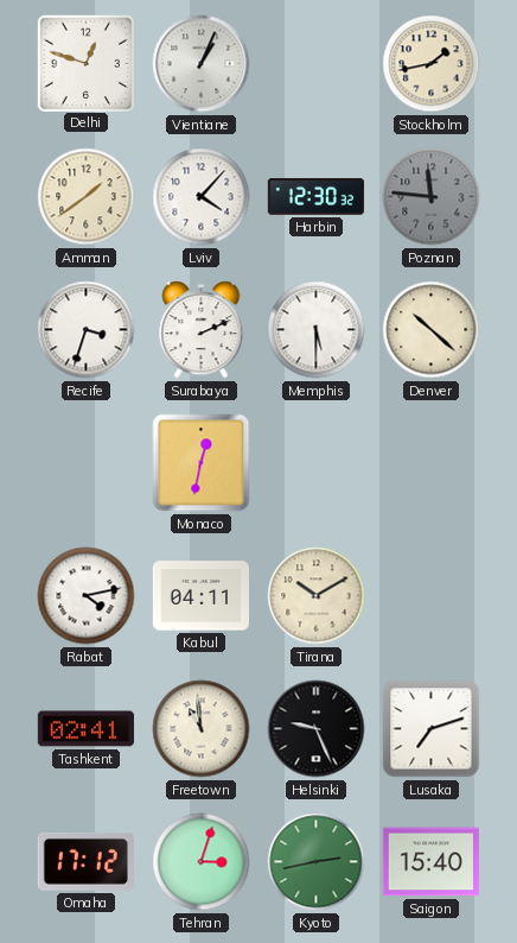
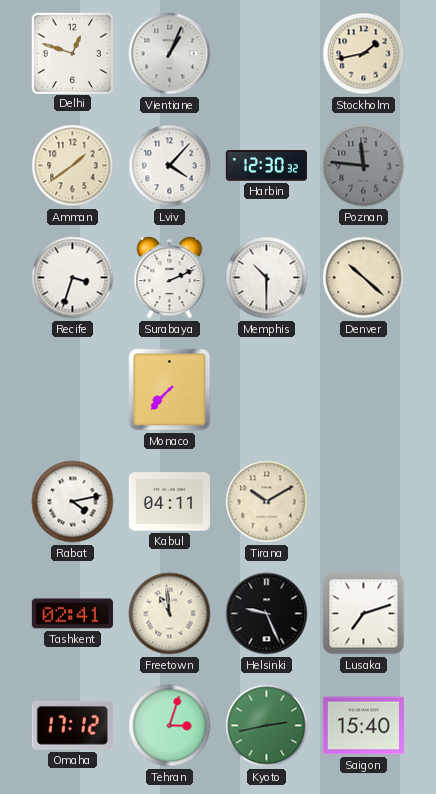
Memphis: 5:30 -> 10:30 (267, 278)
Monaco: 12:32 -> 7:37 (170, 390)
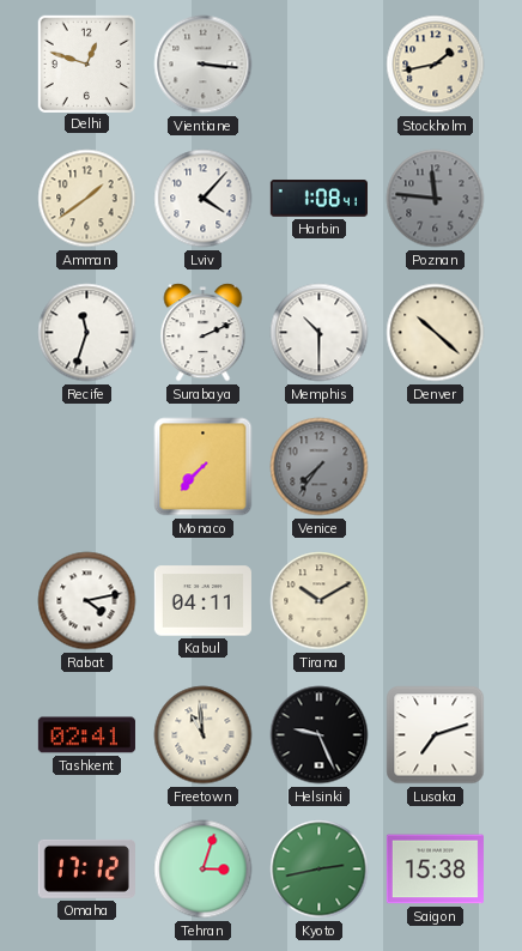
Vientiane: 1:04 -> 3:16 (204, 65)
Harbin: 12:30 -> 1:08 (318, 199)
Recife: 3:33 -> 11:33 (87, 333)
Venice: none -> 7:36 (320, 467)
Saigon: 15:40 -> 15:38 (435, 870)
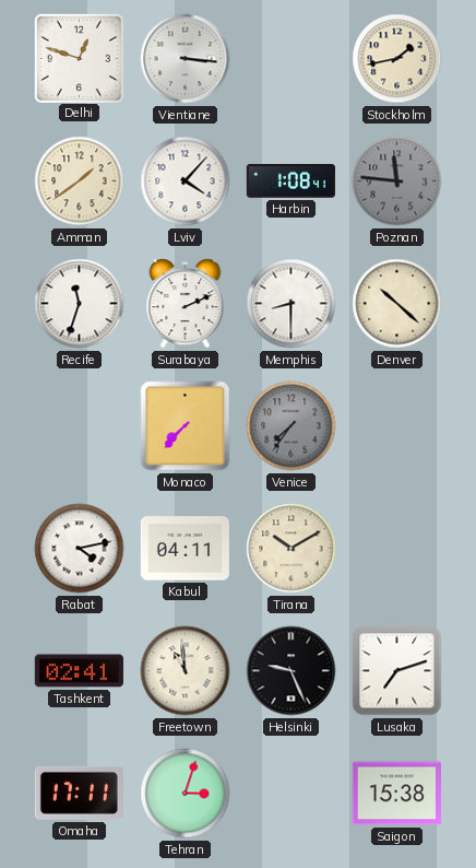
Memphis: 10:30 -> 8:30 (291, 304)
Omaha: 17:12 -> 17:11 (79, 793)
Kyoto: 2:43 -> none (320, 870)
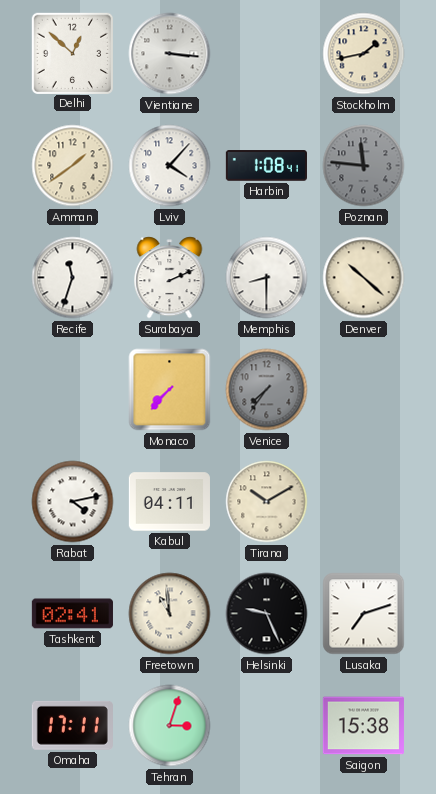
Delhi: 12:48 -> 12:52 (72, 53)
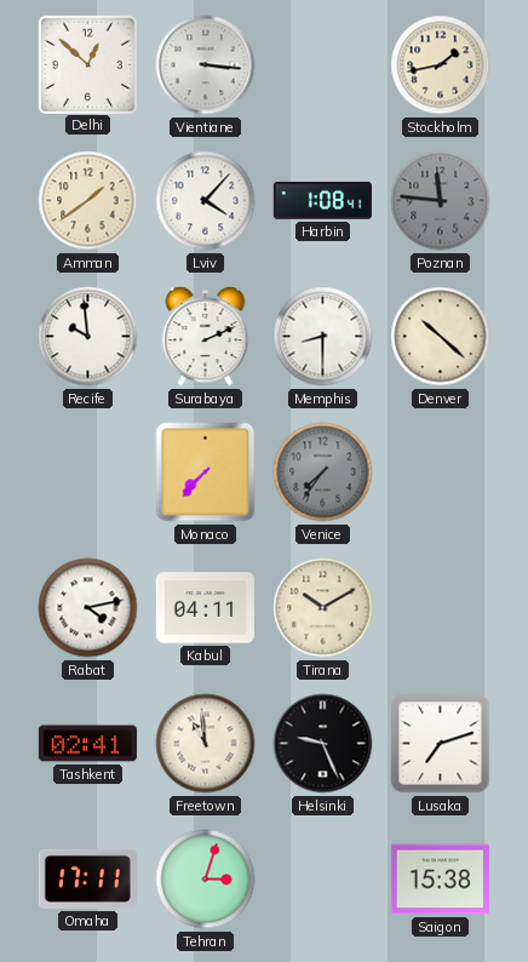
Recife: 11:33 -> 9:59 (88, 337)
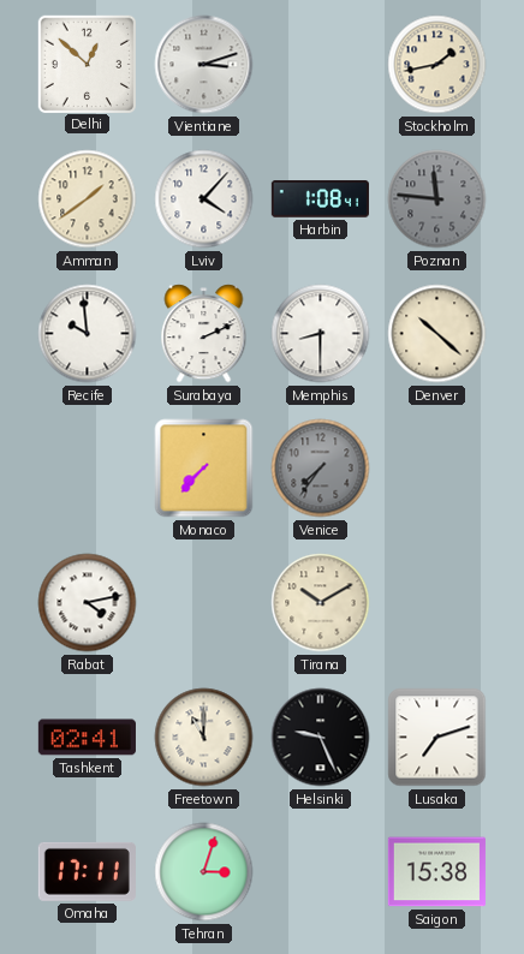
Vientiane: 3:16 -> 3:12 (204, 65)
Kabul: 04:11 -> none (205, 608)
Freetown: 10:59 -> 11:00 (204, 738)
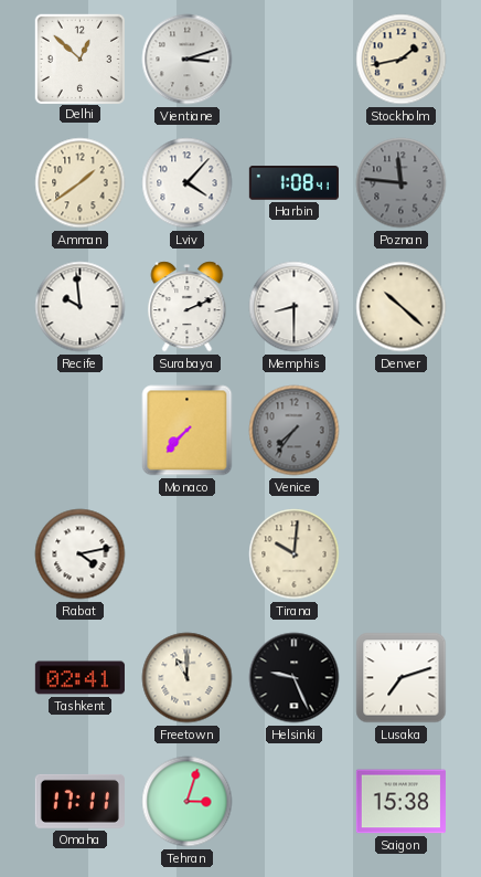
Tirana: 10:10 -> 10:01 (295, 554)
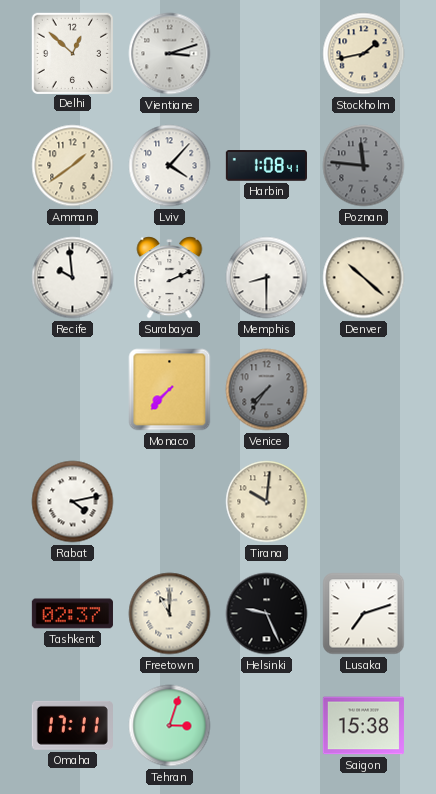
Tashkent: 02:41 -> 02:37 (72, 614)
